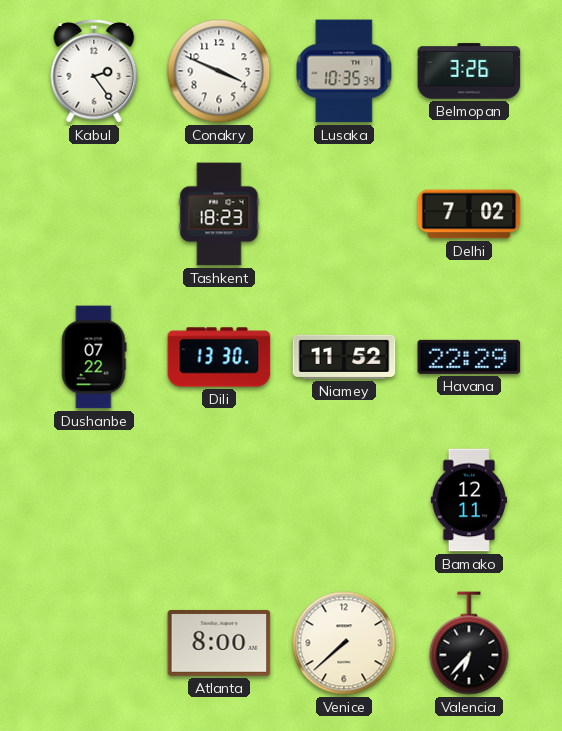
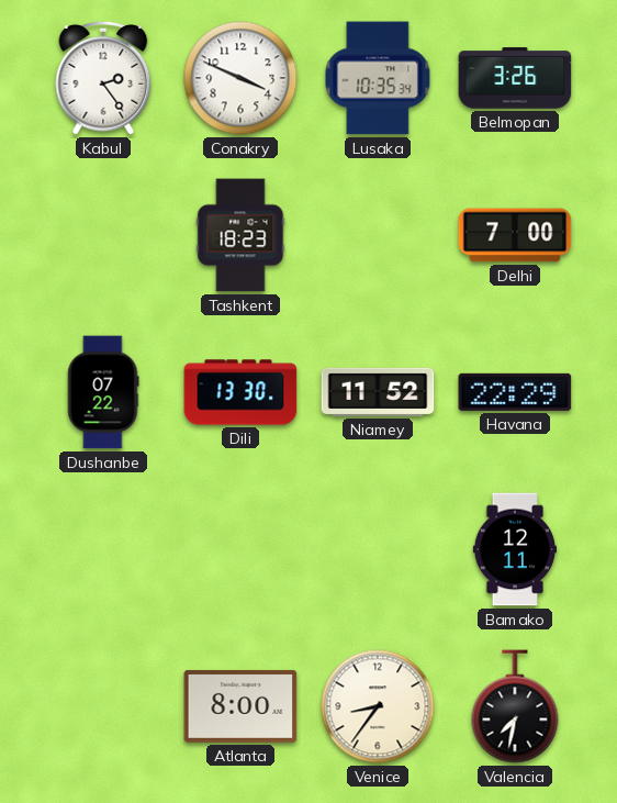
Delhi: 7:02 -> 7:00 (515, 235)
Venice: 7:38 -> 8:36 (378, 706)
Valencia: 6:37 -> 7:32 (515, 706)
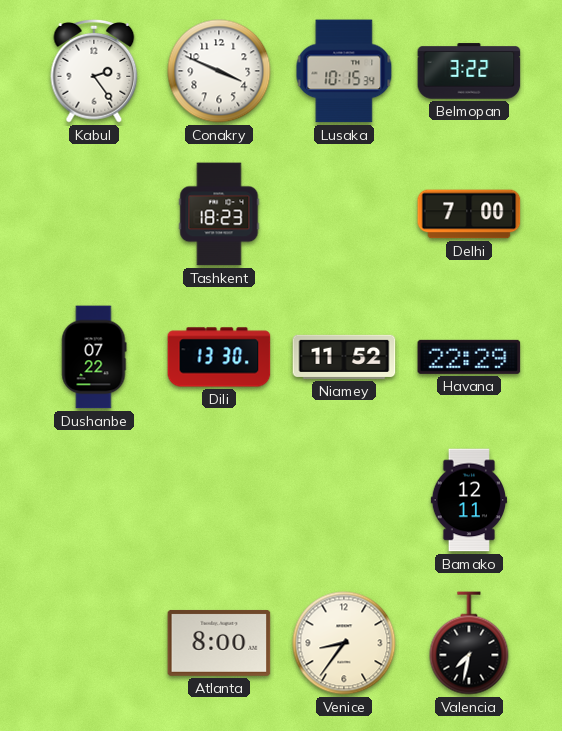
Lusaka: 10:35 -> 10:15 (344, 71)
Belmopan: 3:26 -> 3:22 (469, 71)
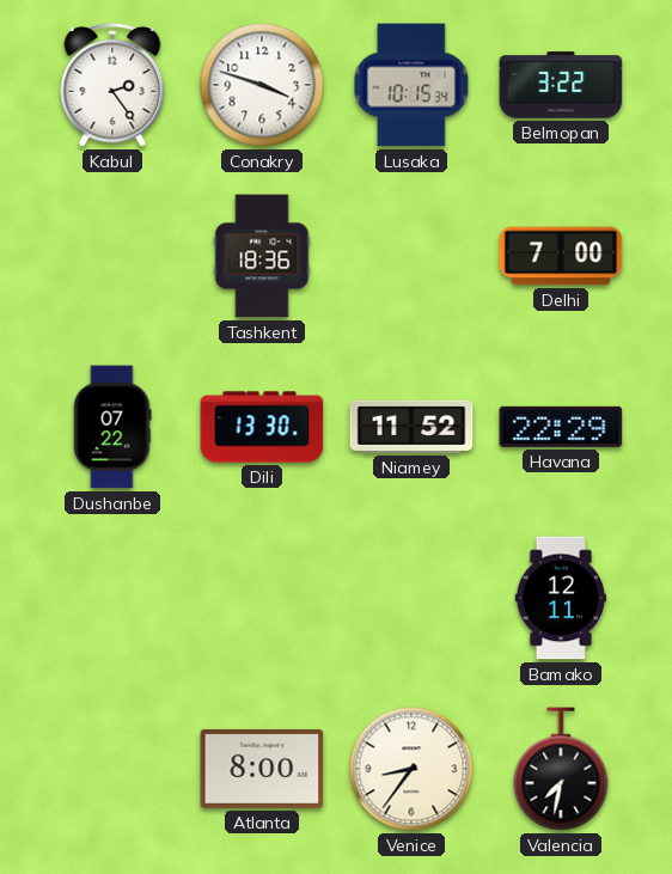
Conakry: 3:49 -> 3:48 (262, 85)
Tashkent: 18:23 -> 18:36 (262, 256)
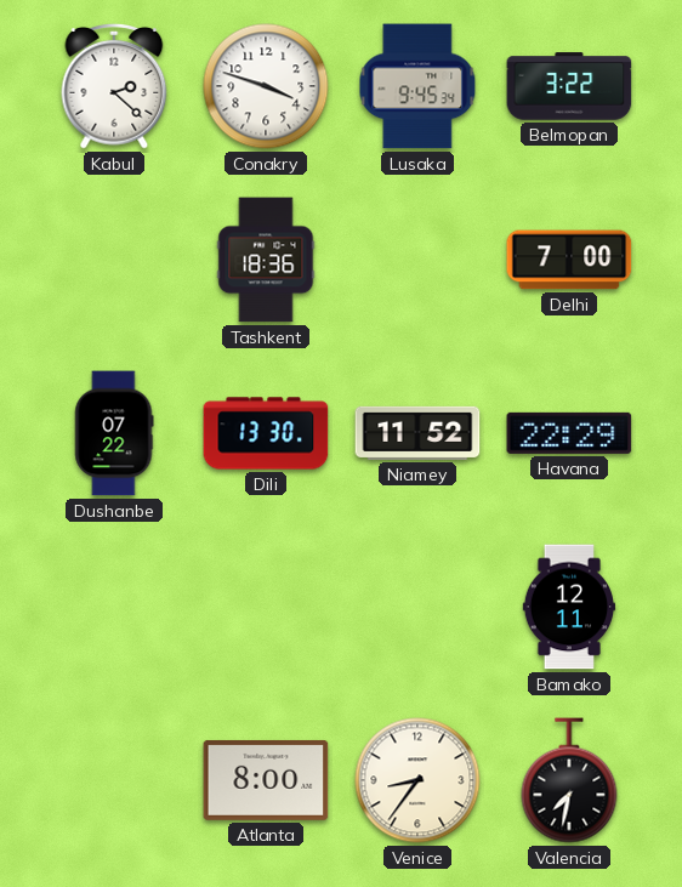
Kabul: 2:24 -> 2:22 (114, 86)
Lusaka: 10:15 -> 9:45 (417, 86)
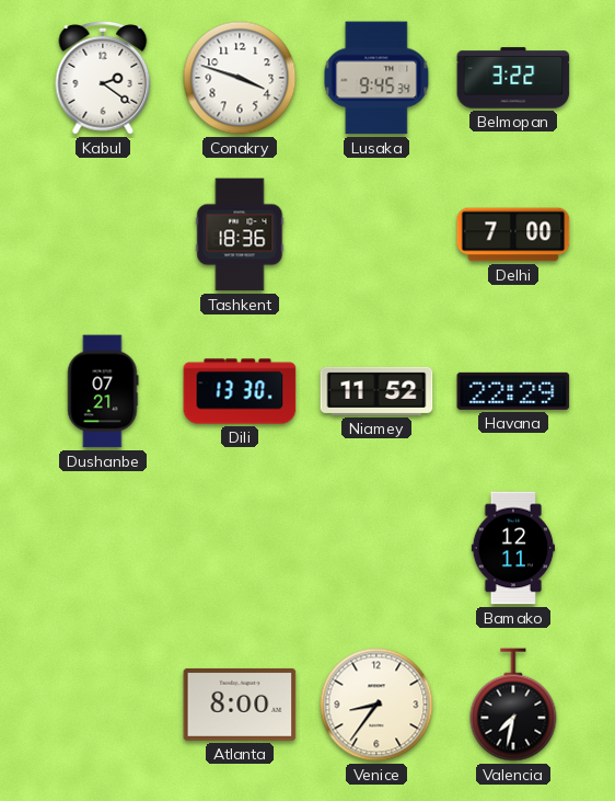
Kabul: 2:22 -> 2:21 (103, 78)
Dushanbe: 07:22 -> 07:21 (103, 391)
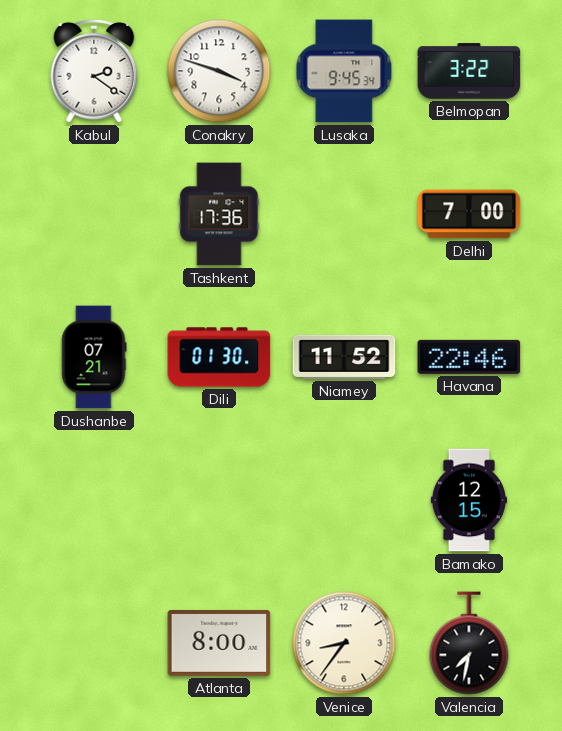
Tashkent: 18:36 -> 17:36 (219, 214)
Dili: 13:30 -> 01:30 (219, 357)
Havana: 22:29 -> 22:46 (469, 357)
Bamako: 12:11 -> 12:15 (469, 500)
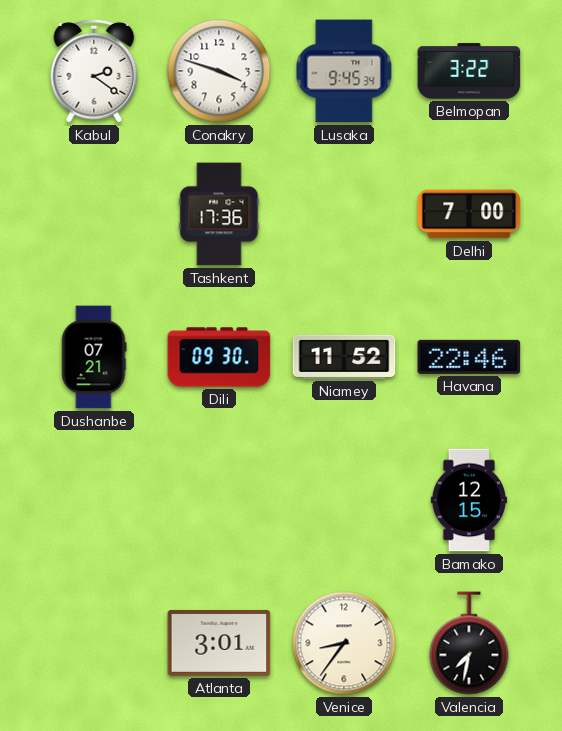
Dili: 01:30 -> 09:30 (219, 357)
Atlanta: 8:00 -> 3:01 (219, 643)
